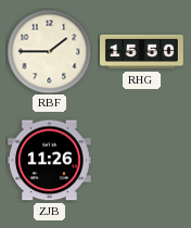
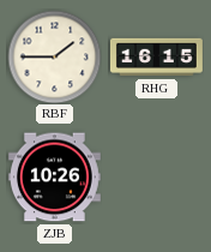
RHG: 15:50 -> 16:15 (157, 58)
ZJB: 11:26 -> 10:26 (54, 178)
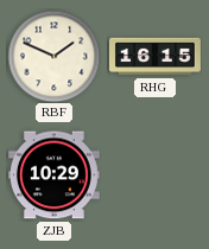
RBF: 1:45 -> 1:49 (53, 56)
ZJB: 10:26 -> 10:29 (53, 175)
